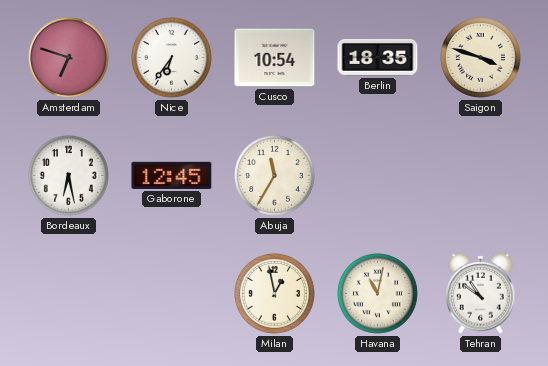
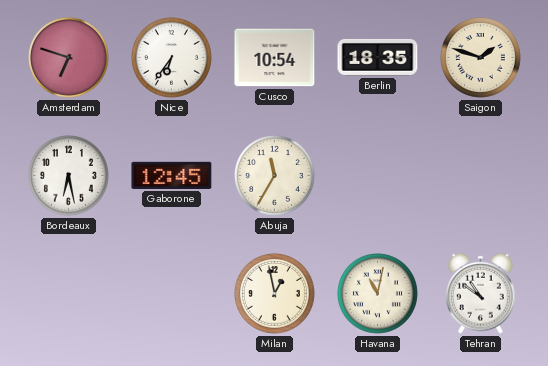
Saigon: 3:48 -> 1:48 (481, 58)
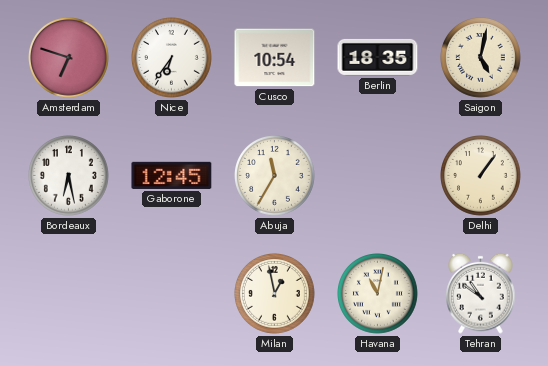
Saigon: 1:48 -> 5:02 (481, 58)
Delhi: none -> 1:06 (481, 176)
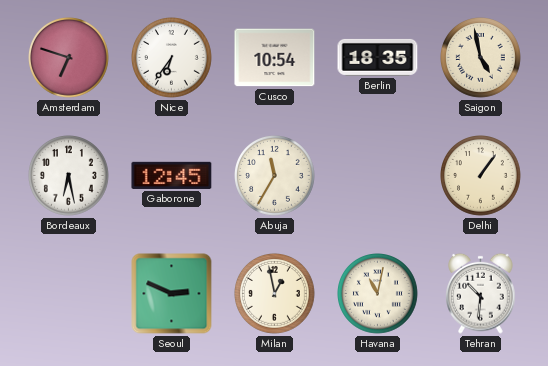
Saigon: 5:02 -> 4:58 (481, 58)
Seoul: none -> 2:49 (172, 294)
Tehran: 10:51 -> 10:31 (481, 293)
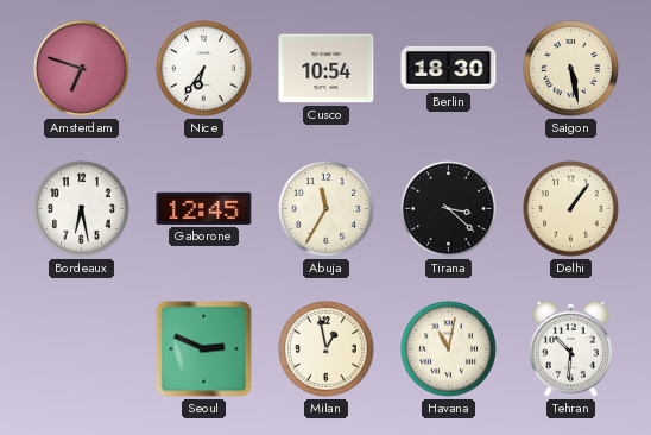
Berlin: 18:35 -> 18:30 (449, 68)
Saigon: 4:58 -> 5:28 (571, 69)
Tirana: none -> 3:22 (449, 209)
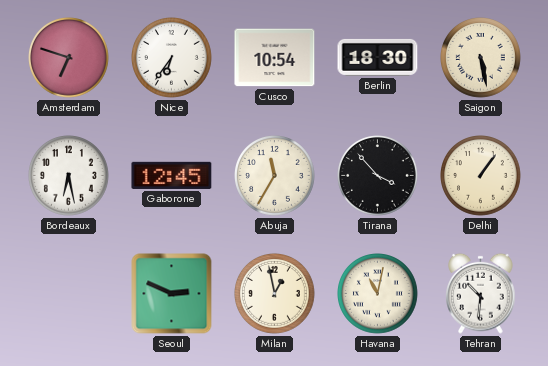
Tirana: 3:22 -> 3:53 (378, 176)
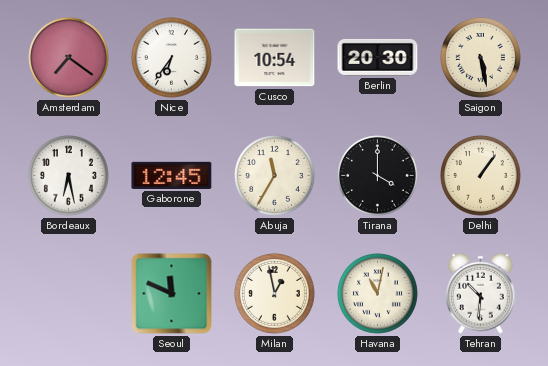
Amsterdam: 6:48 -> 7:21 (69, 58)
Berlin: 18:30 -> 20:30 (378, 57)
Tirana: 3:53 -> 4:00 (378, 176)
Seoul: 2:49 -> 11:49 (172, 294)
